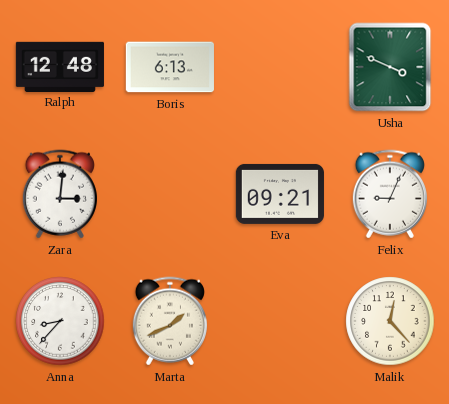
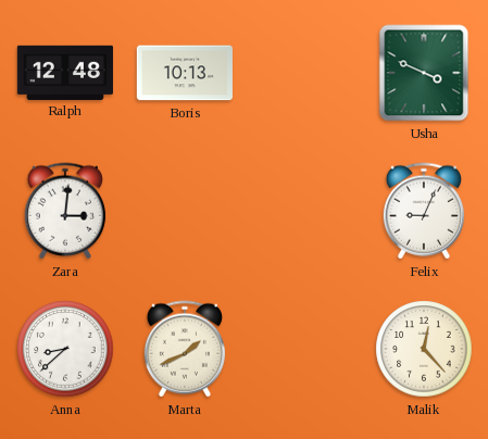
Boris: 6:13 -> 10:13 (185, 73)
Eva: 09:21 -> none (280, 194)
Anna: 8:37 -> 8:38 (65, 349)
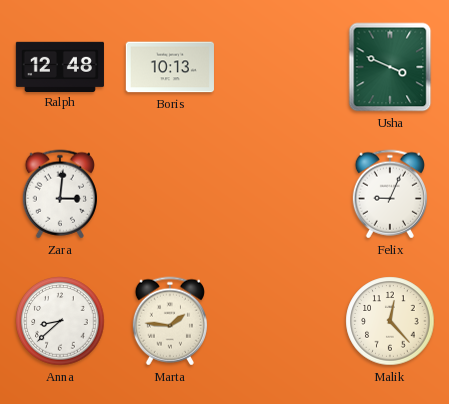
Marta: 1:41 -> 1:46 (170, 321)
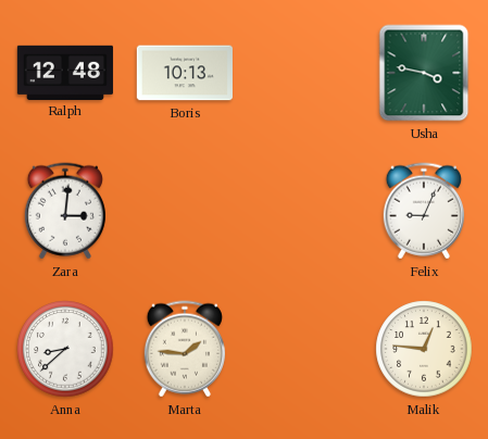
Usha: 3:49 -> 3:47 (424, 73)
Malik: 12:23 -> 12:46 (424, 349)
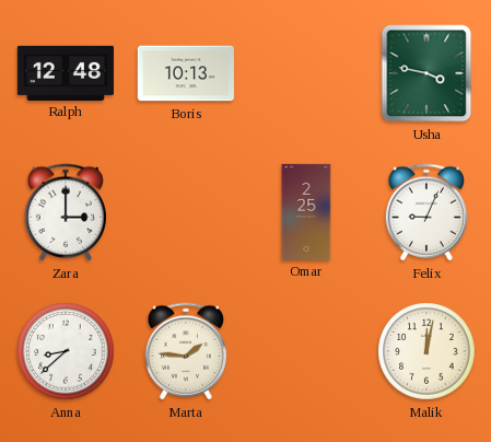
Zara: 3:01 -> 3:00 (66, 212)
Omar: none -> 2:25 (306, 211)
Malik: 12:46 -> 12:02 (426, 351)
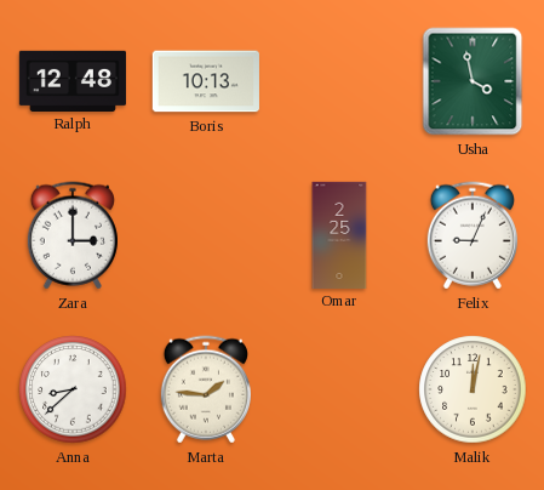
Usha: 3:47 -> 3:58 (473, 81)
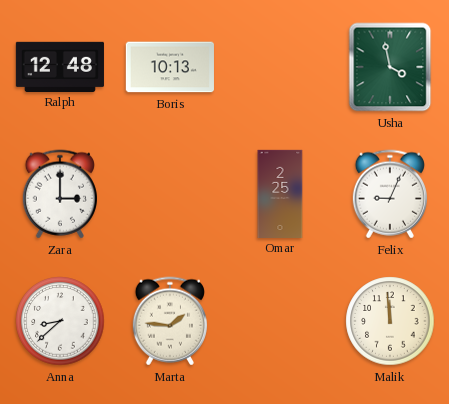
Malik: 12:02 -> 11:59 (390, 321)
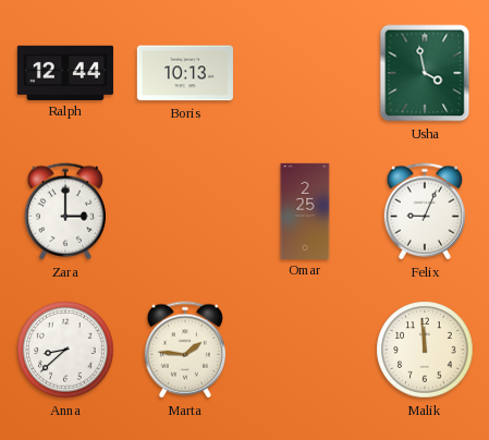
Ralph: 12:48 -> 12:44 (65, 72)
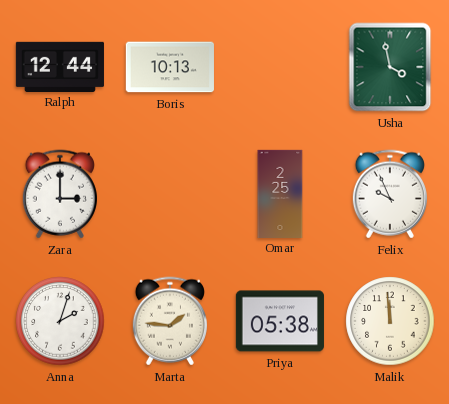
Felix: 9:04 -> 9:56 (390, 194)
Anna: 8:38 -> 2:03 (60, 321)
Priya: none -> 05:38 (280, 321)
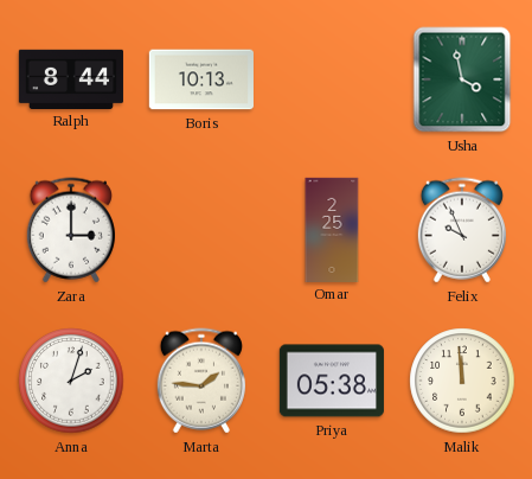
Ralph: 12:44 -> 8:44 (71, 78)
